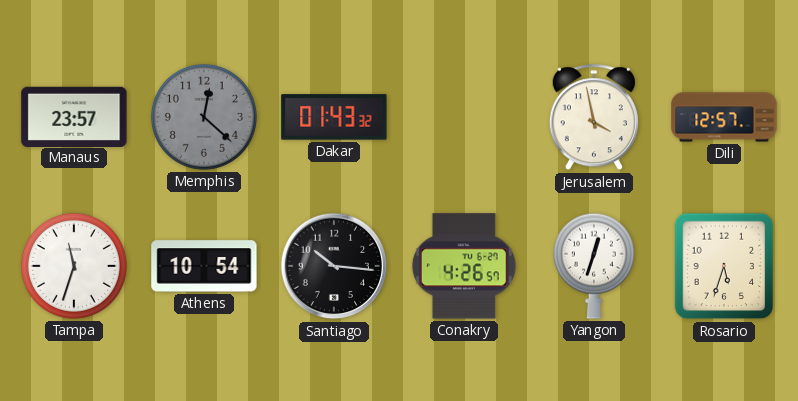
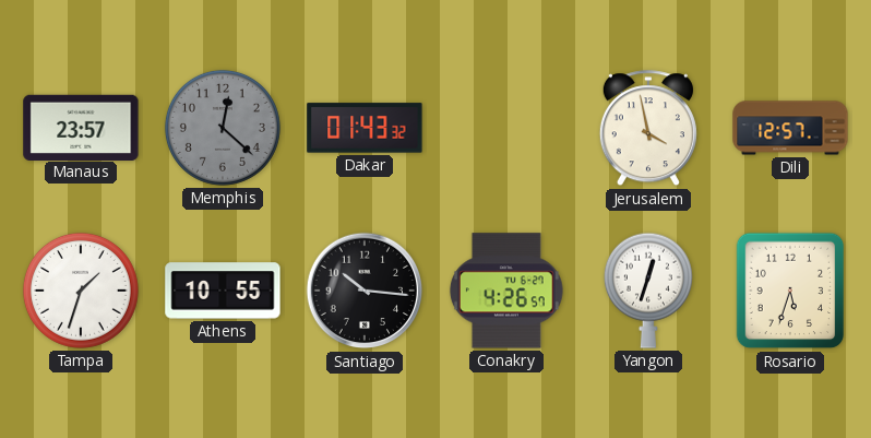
Tampa: 11:33 -> 1:33 (81, 291)
Athens: 10:54 -> 10:55 (223, 291)
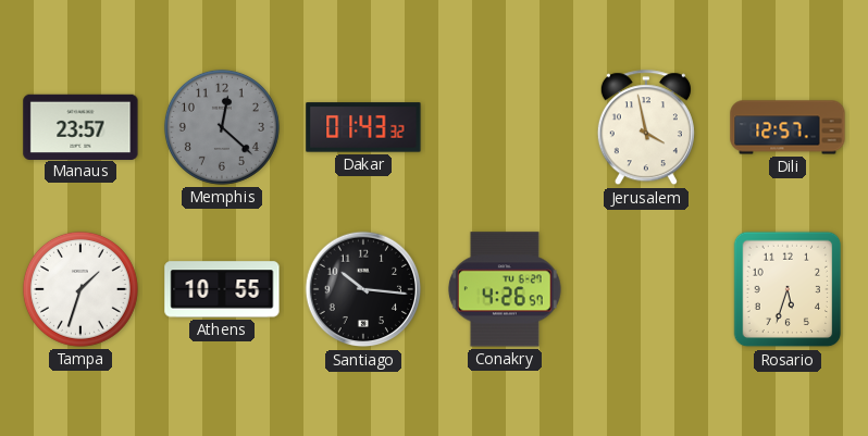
Yangon: 12:33 -> none (648, 291)
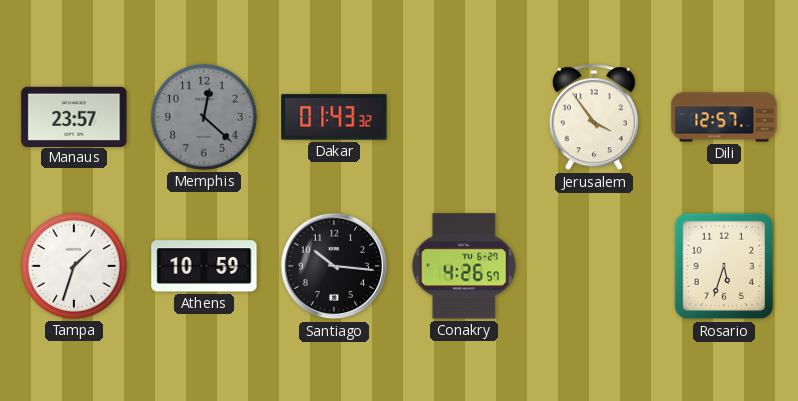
Jerusalem: 3:58 -> 3:54 (594, 118)
Athens: 10:55 -> 10:59 (204, 266)
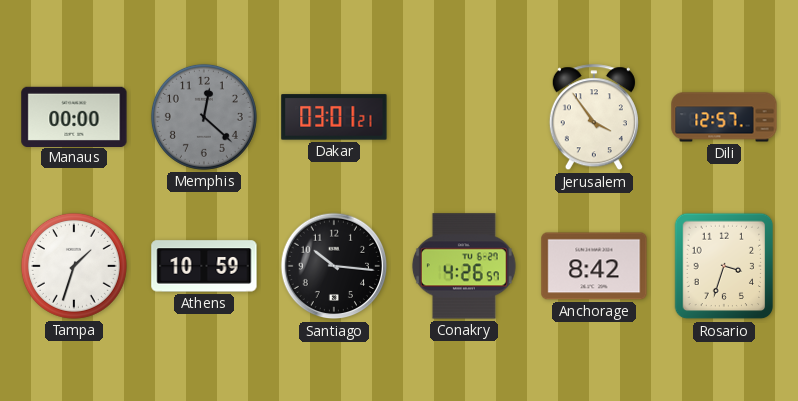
Manaus: 23:57 -> 00:00 (74, 116)
Dakar: 01:43 -> 03:01 (334, 117)
Anchorage: none -> 8:42 (594, 266)
Rosario: 5:33 -> 3:33 (724, 266)
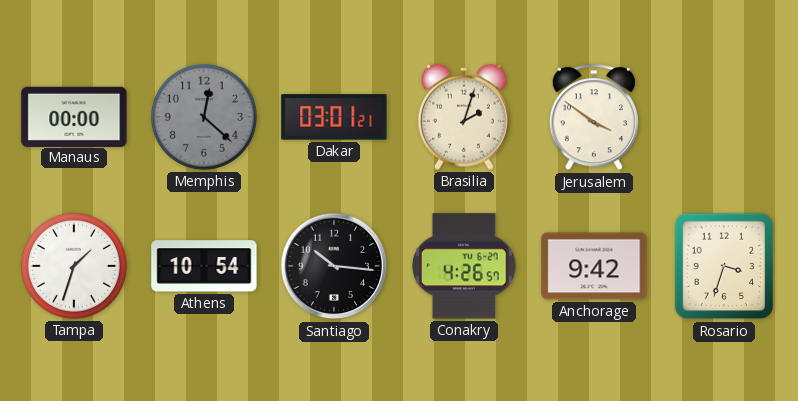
Brasilia: none -> 2:03 (464, 117)
Jerusalem: 3:54 -> 3:51 (594, 118)
Dili: 12:57 -> none (724, 117)
Athens: 10:59 -> 10:54 (204, 266)
Anchorage: 8:42 -> 9:42 (594, 266)
